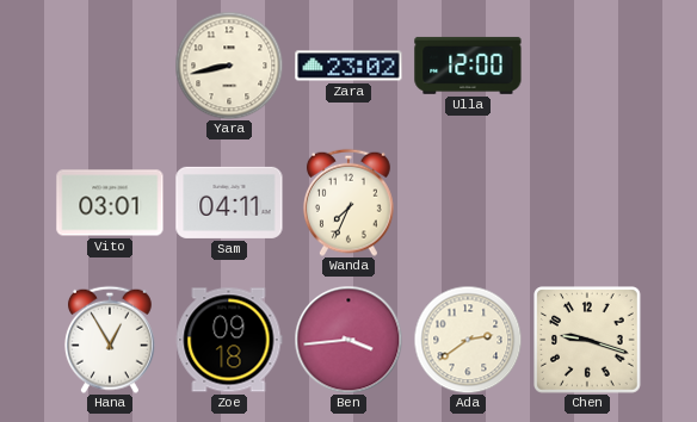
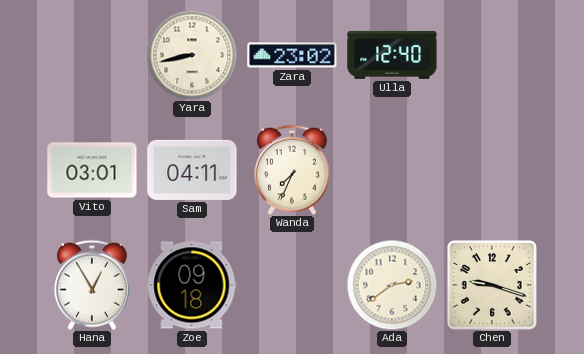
Ulla: 12:00 -> 12:40 (392, 55)
Ben: 3:44 -> none (348, 340)
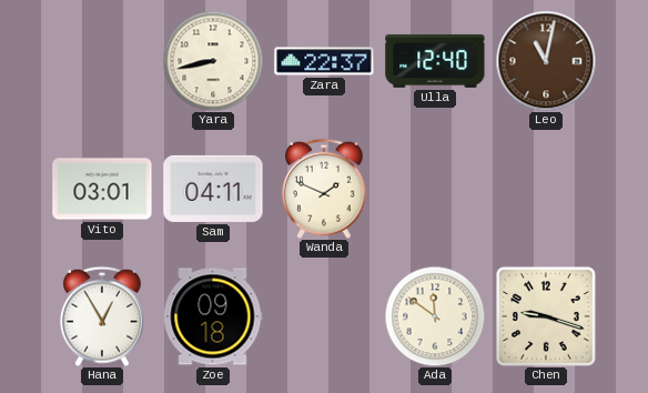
Zara: 23:02 -> 22:37 (324, 61)
Leo: none -> 11:02 (546, 61)
Wanda: 7:34 -> 1:49 (324, 189)
Ada: 2:39 -> 11:51 (435, 316)
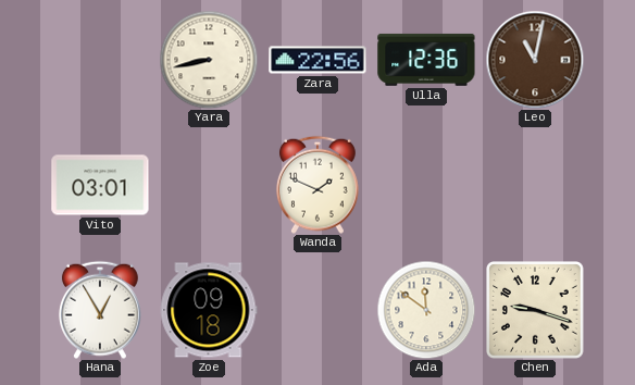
Zara: 22:37 -> 22:56 (317, 60)
Ulla: 12:40 -> 12:36 (426, 60)
Sam: 04:11 -> none (213, 189)
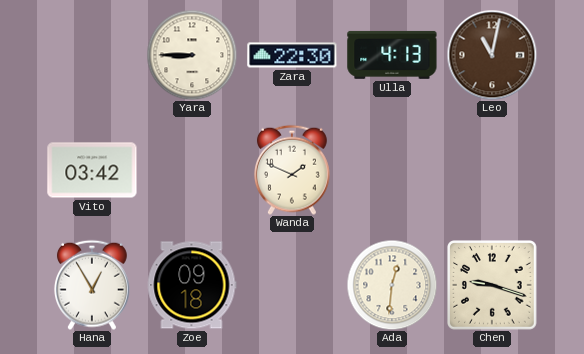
Yara: 8:43 -> 8:45 (192, 55)
Zara: 22:56 -> 22:30 (292, 55)
Ulla: 12:36 -> 4:13 (392, 55)
Vito: 03:01 -> 03:42 (92, 170)
Ada: 11:51 -> 12:31 (392, 285)
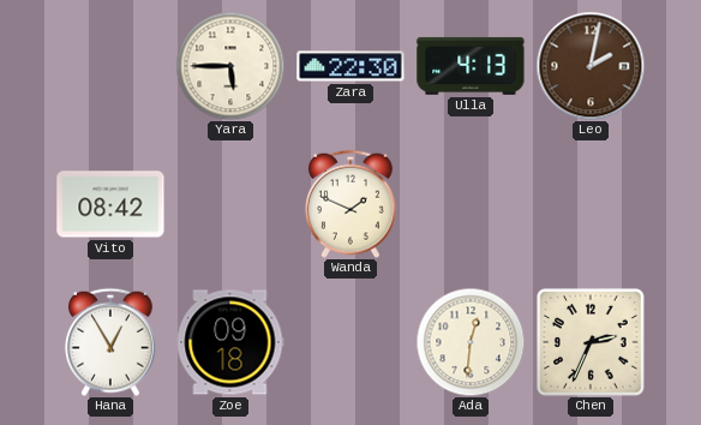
Yara: 8:45 -> 5:45 (230, 66)
Leo: 11:02 -> 2:02 (591, 66)
Vito: 03:42 -> 08:42 (110, 204)
Chen: 9:18 -> 2:34 (592, 343)
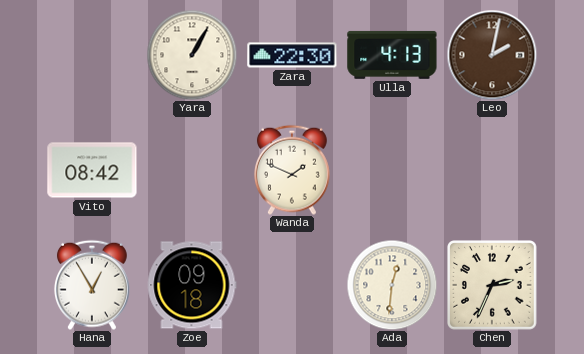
Yara: 5:45 -> 1:05 (192, 55)
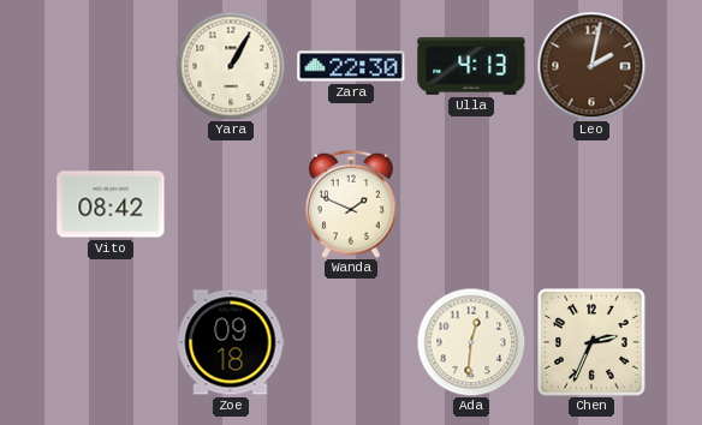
Hana: 12:55 -> none (92, 285)
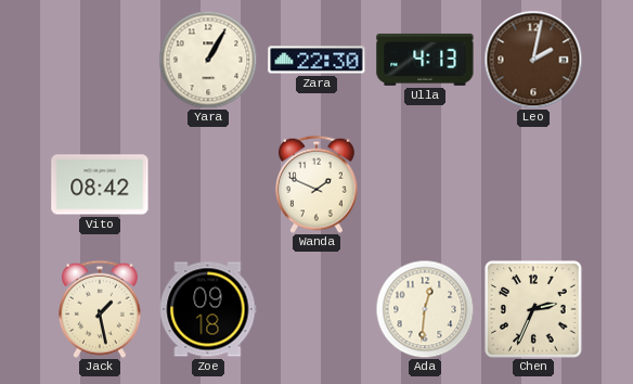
Jack: none -> 1:28 (100, 309)
